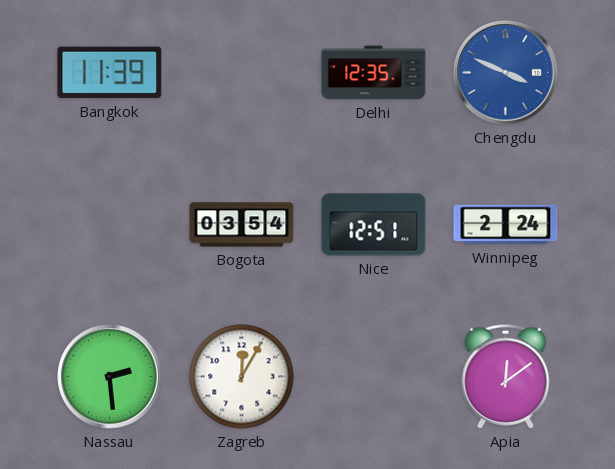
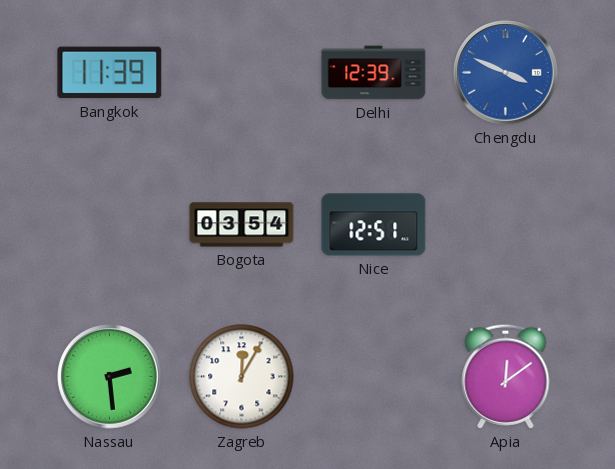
Delhi: 12:35 -> 12:39 (374, 73)
Winnipeg: 2:24 -> none (506, 225)
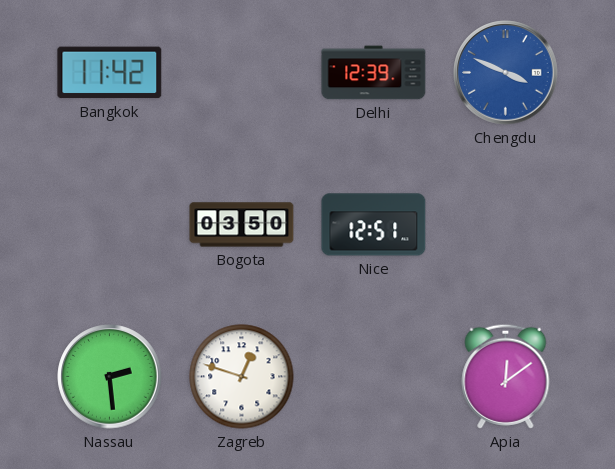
Bangkok: 11:39 -> 11:42 (110, 73)
Bogota: 03:54 -> 03:50 (242, 225)
Zagreb: 12:05 -> 12:48 (242, 377)
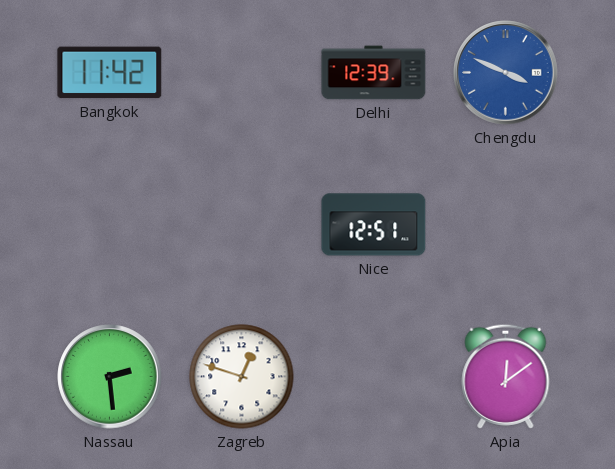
Bogota: 03:50 -> none (242, 225)
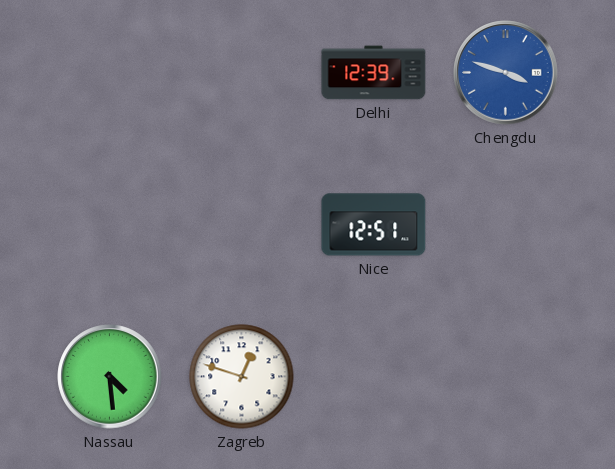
Bangkok: 11:42 -> none (110, 73)
Chengdu: 3:49 -> 3:48 (506, 73)
Nassau: 2:29 -> 4:29 (110, 377)
Apia: 12:09 -> none (506, 376)
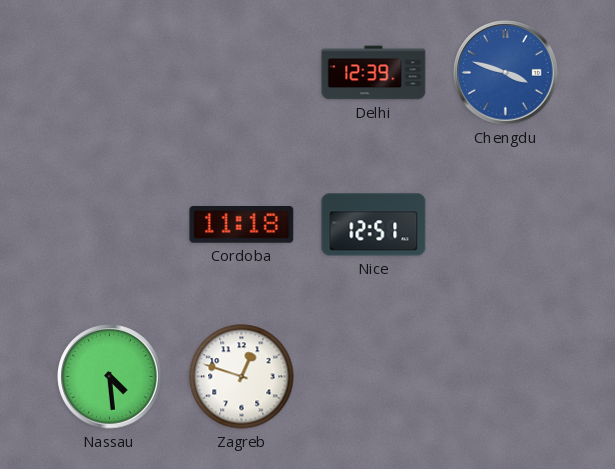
Cordoba: none -> 11:18 (242, 225)
